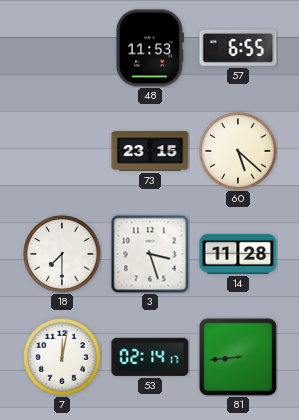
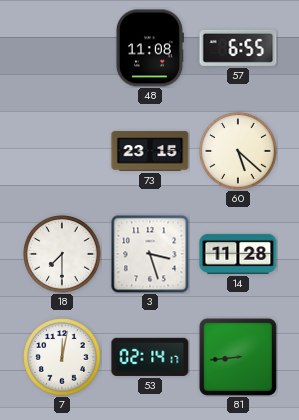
48: 11:53 -> 11:08 (149, 48)
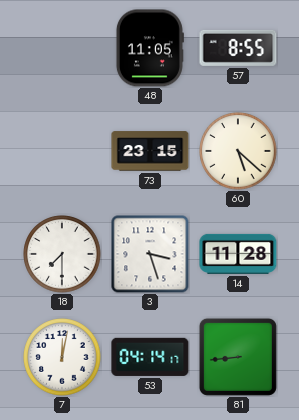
48: 11:08 -> 11:05 (149, 48)
57: 6:55 -> 8:55 (238, 48)
53: 02:14 -> 04:14 (150, 357)
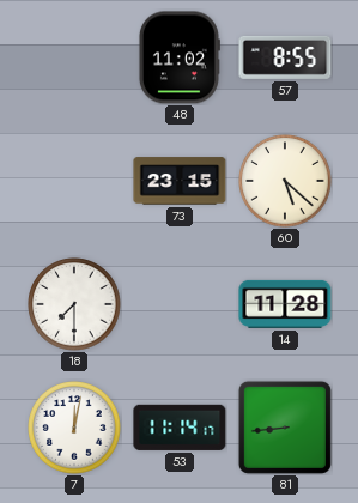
48: 11:05 -> 11:02 (178, 57)
3: 3:27 -> none (150, 254)
53: 04:14 -> 11:14 (180, 428)
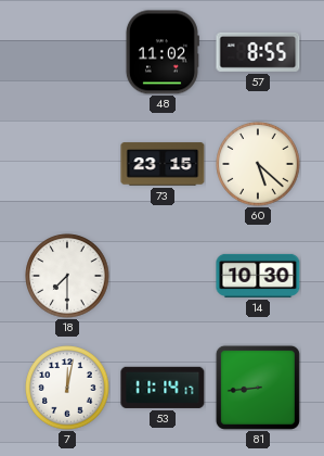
14: 11:28 -> 10:30 (258, 276)
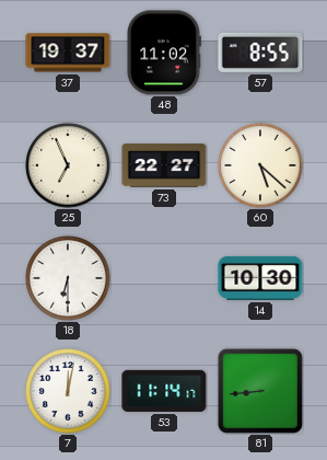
37: none -> 19:37 (68, 53)
25: none -> 6:56 (68, 165)
73: 23:15 -> 22:27 (164, 165)
18: 7:30 -> 6:30 (68, 278)
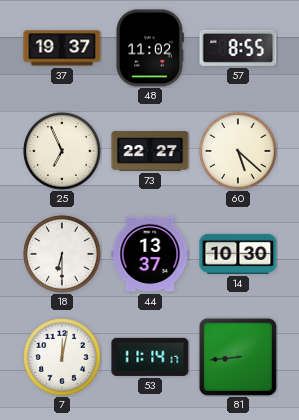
44: none -> 13:37 (150, 254)
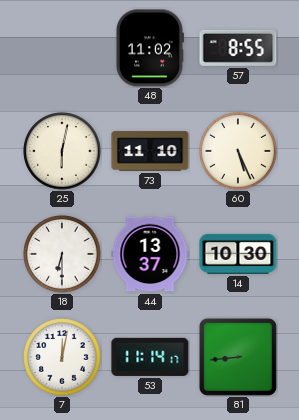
37: 19:37 -> none (62, 48)
25: 6:56 -> 6:02 (62, 151)
73: 22:27 -> 11:10 (150, 151)
60: 5:22 -> 5:26 (238, 151)
